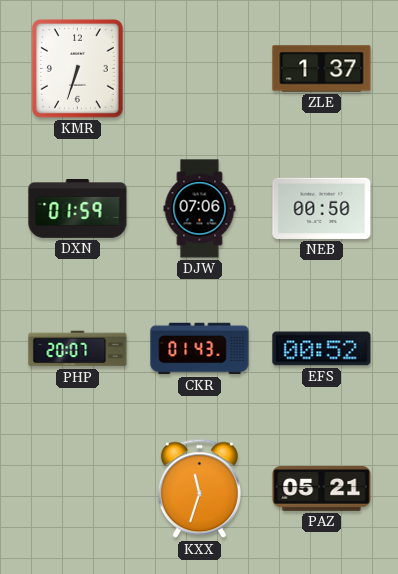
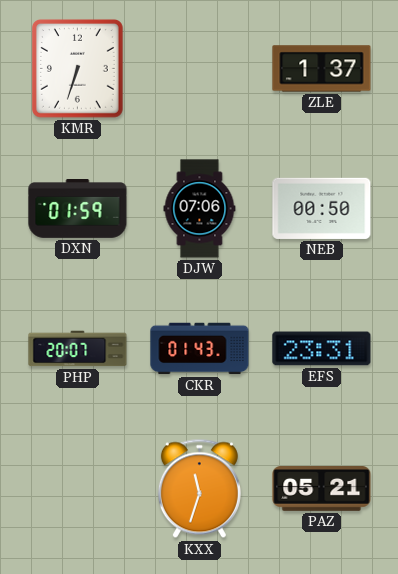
EFS: 00:52 -> 23:31 (322, 349)
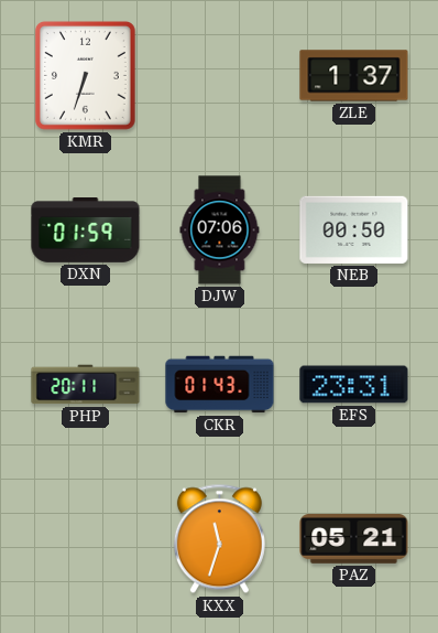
PHP: 20:07 -> 20:11 (86, 385)
